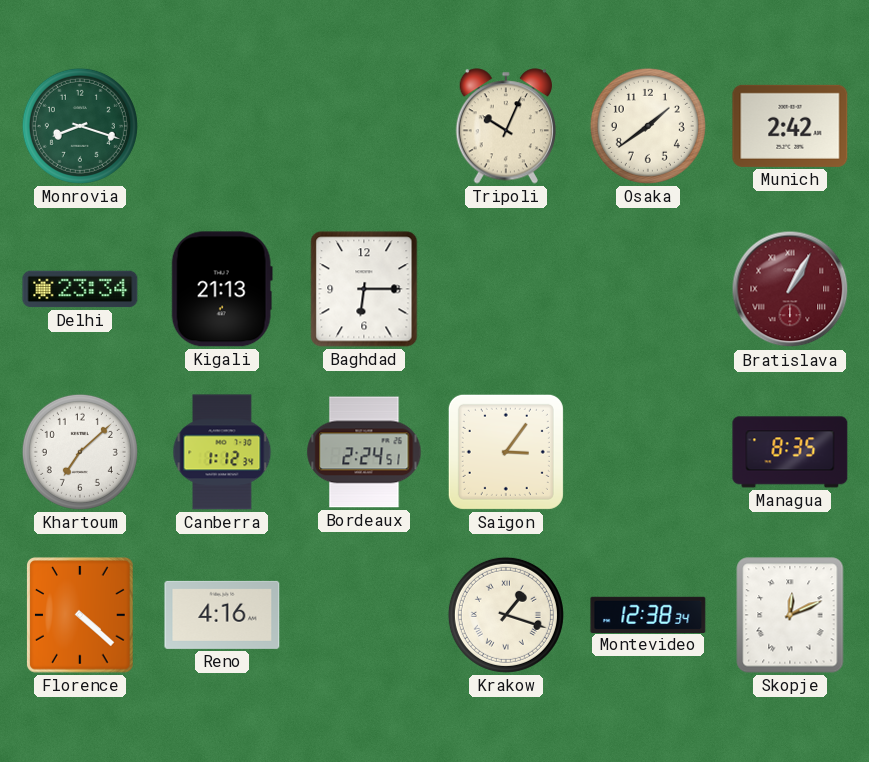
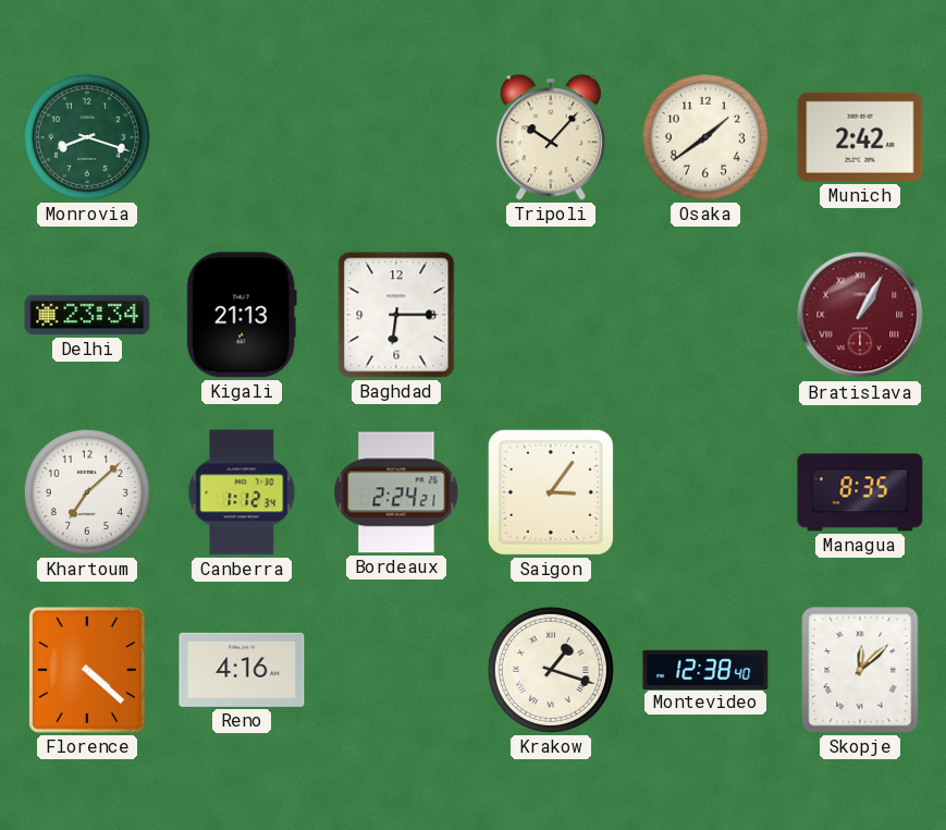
Tripoli: 10:04 -> 10:07 (550, 137)
Bordeaux: 2:24:51 -> 2:24:21 (396, 492)
Montevideo: 12:38:34 -> 12:38:40 (705, 669)
Skopje: 12:11 -> 12:08 (860, 670)
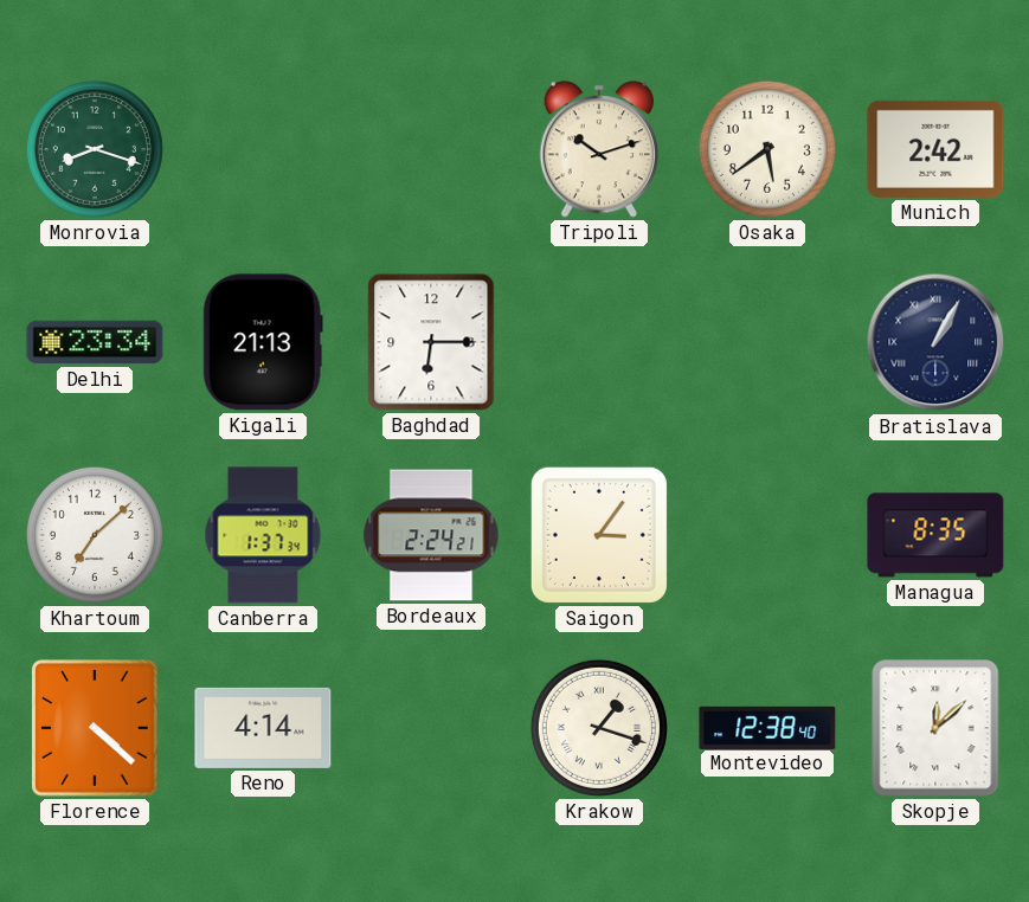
Tripoli: 10:07 -> 10:12 (598, 149)
Osaka: 1:39 -> 5:39 (767, 149)
Bratislava dial: burgundy -> navy (935, 342)
Canberra: 1:12 -> 1:37 (263, 535)
Reno: 4:16 -> 4:14 (263, 728)
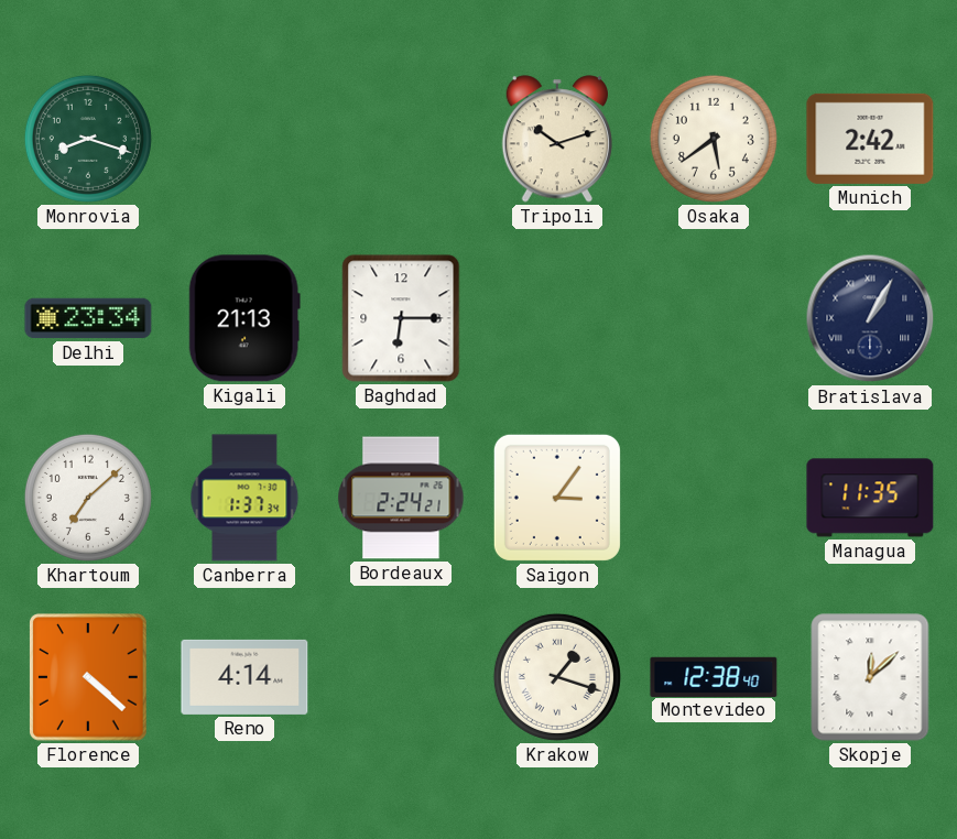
Managua: 8:35 -> 11:35 (870, 498)
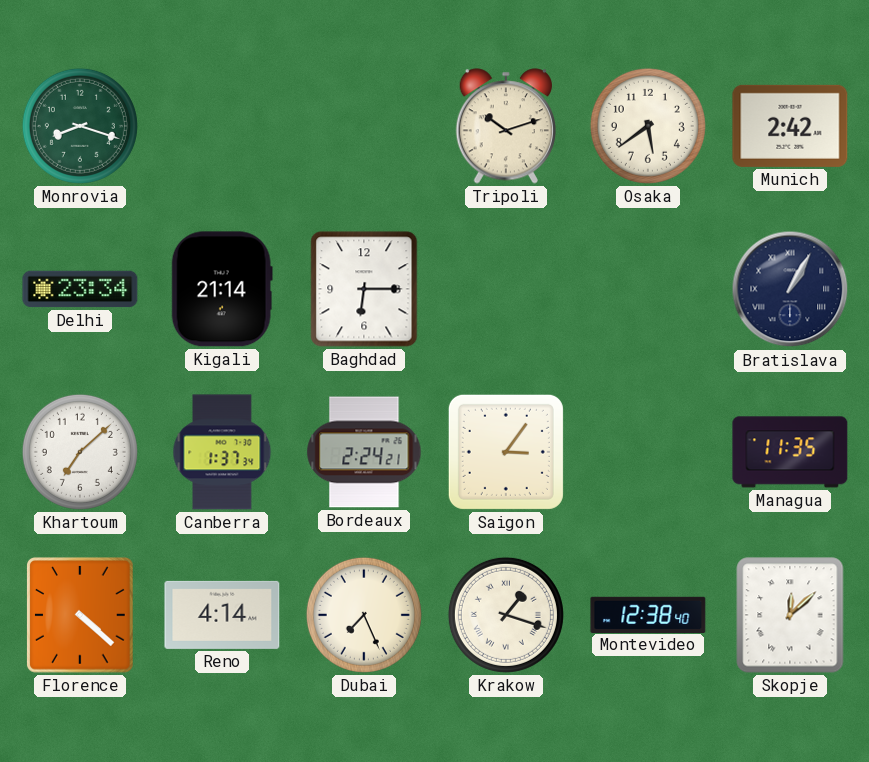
Kigali: 21:13 -> 21:14 (222, 289)
Dubai: none -> 7:26 (364, 615)
